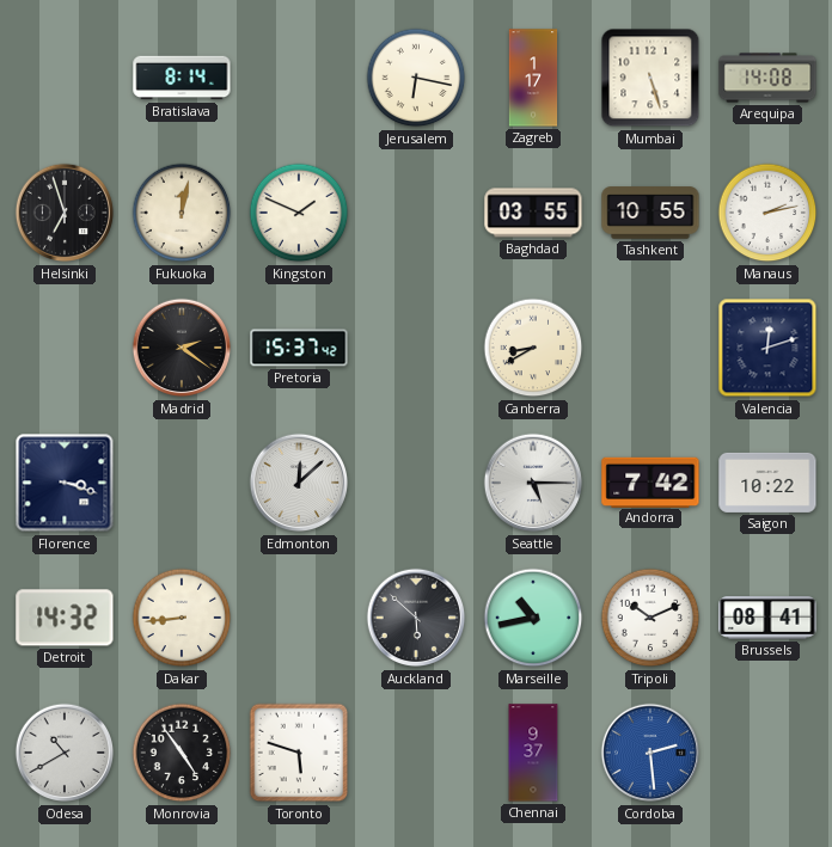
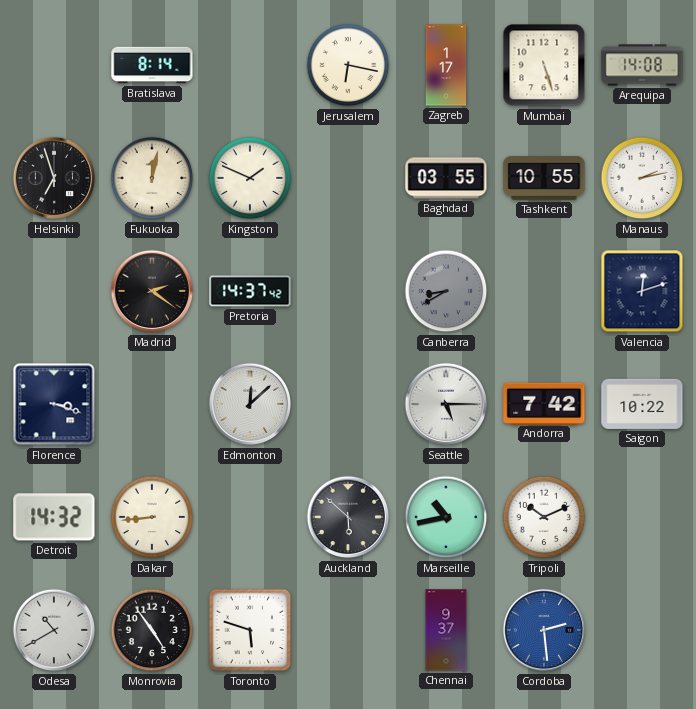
Pretoria: 15:37 -> 14:37 (250, 291)
Canberra dial: cream -> grey (446, 291)
Brussels: 08:41 -> none (767, 618)
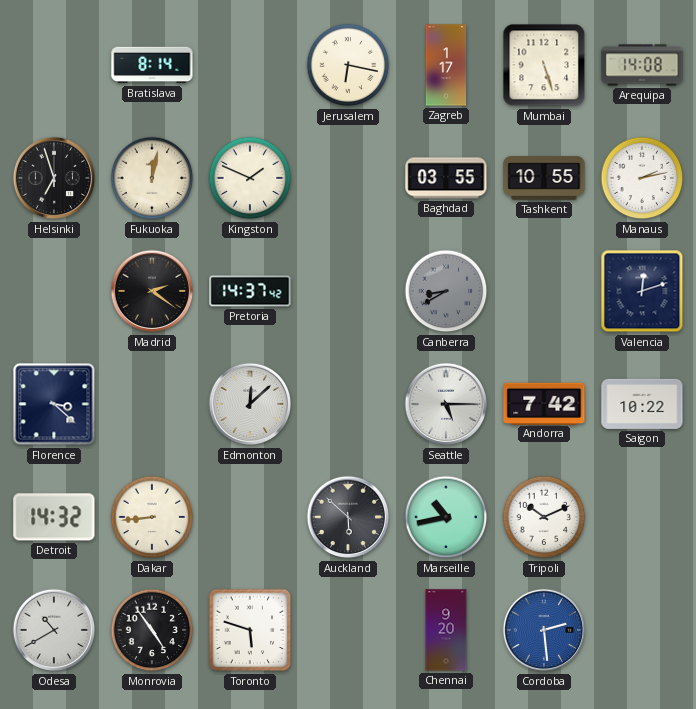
Florence: 3:18 -> 3:22 (54, 404)
Chennai: 9:37 -> 9:20 (446, 630)
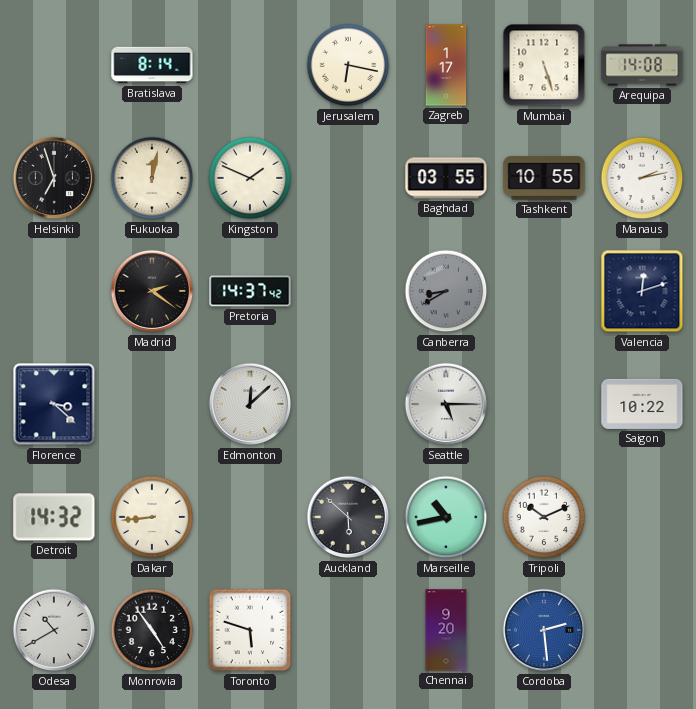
Andorra: 7:42 -> none (544, 403)
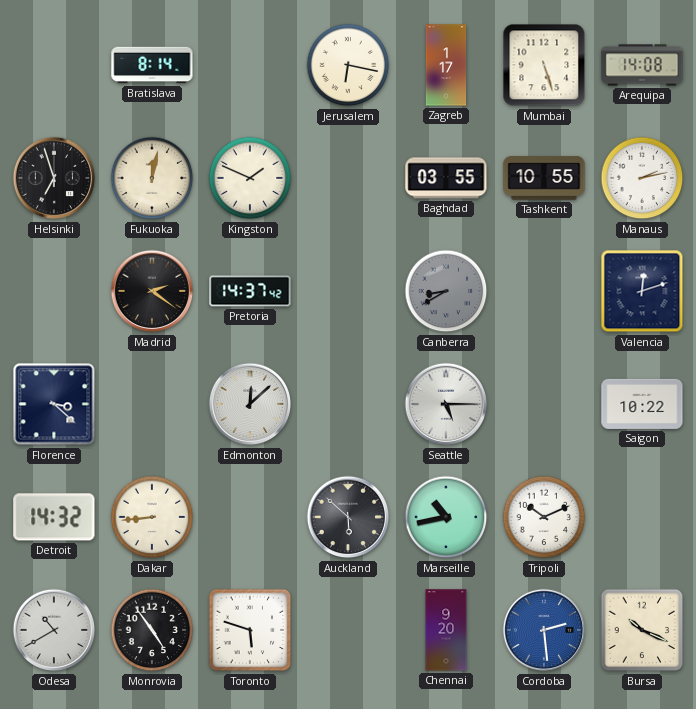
Bursa: none -> 10:19 (642, 630)
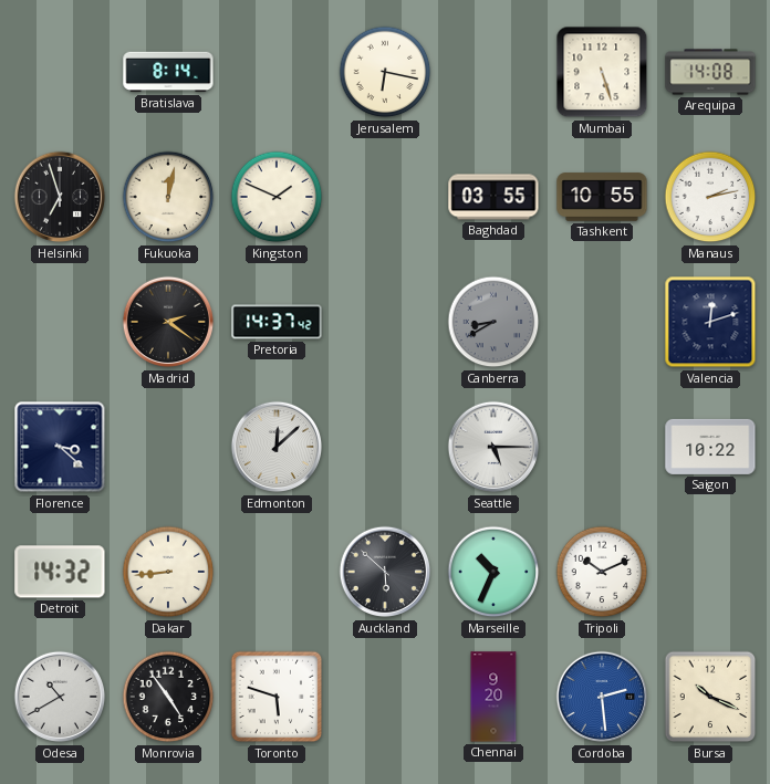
Zagreb: 1:17 -> none (446, 65)
Marseille: 10:43 -> 10:34 (493, 572)
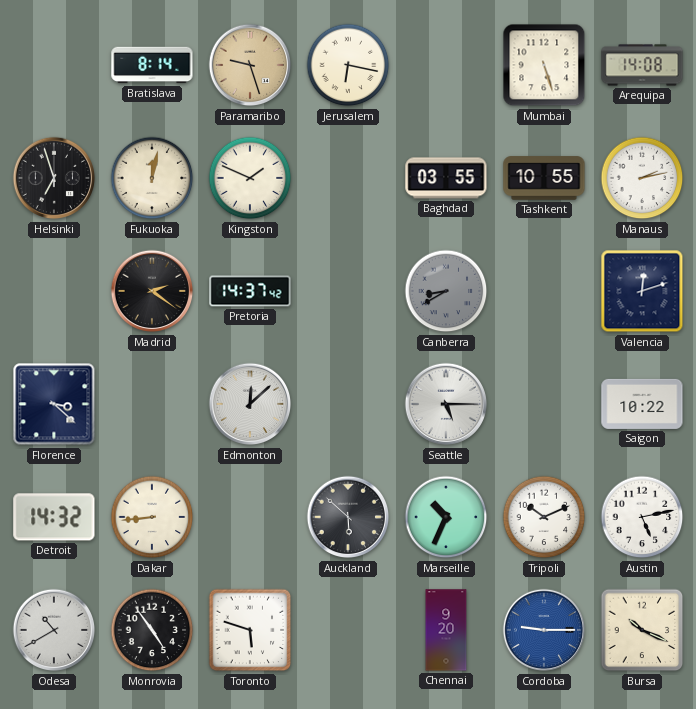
Paramaribo: none -> 9:27 (250, 65)
Austin: none -> 5:13 (642, 517)
Cordoba: 2:29 -> 9:15 (544, 630)
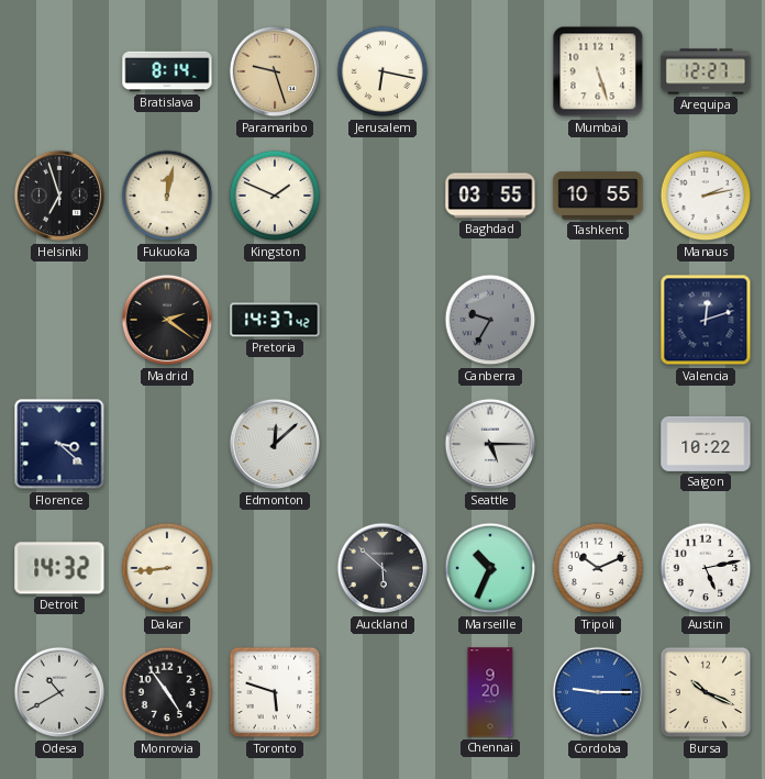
Arequipa: 14:08 -> 12:27 (706, 71)
Canberra: 8:40 -> 9:35 (490, 320)
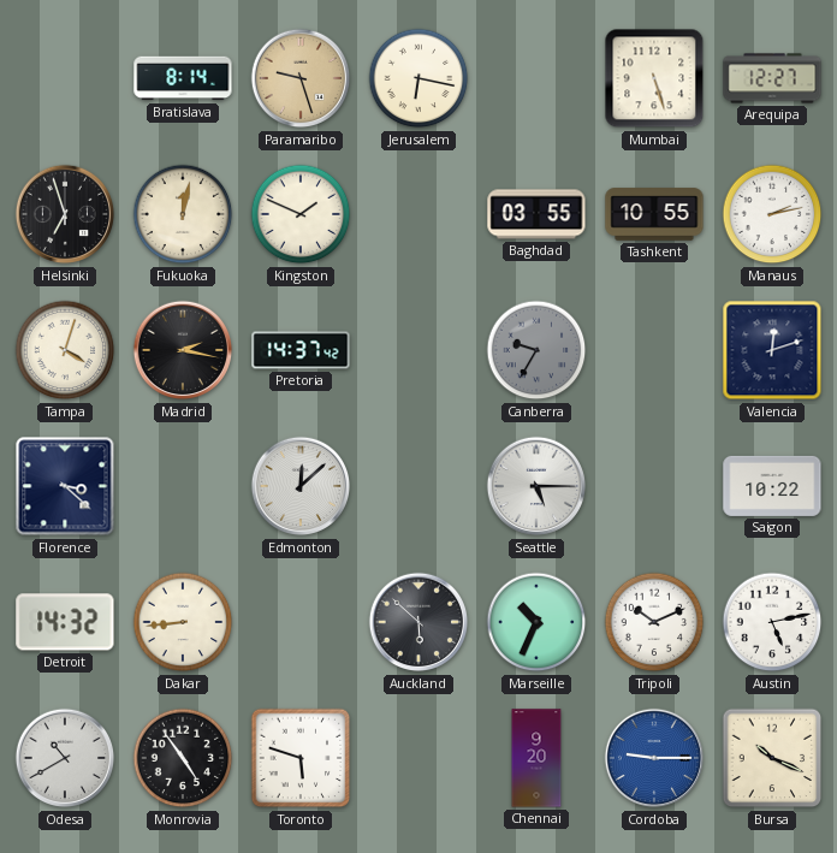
Tampa: none -> 4:03 (65, 350)
Madrid: 2:21 -> 2:17 (183, 350)
